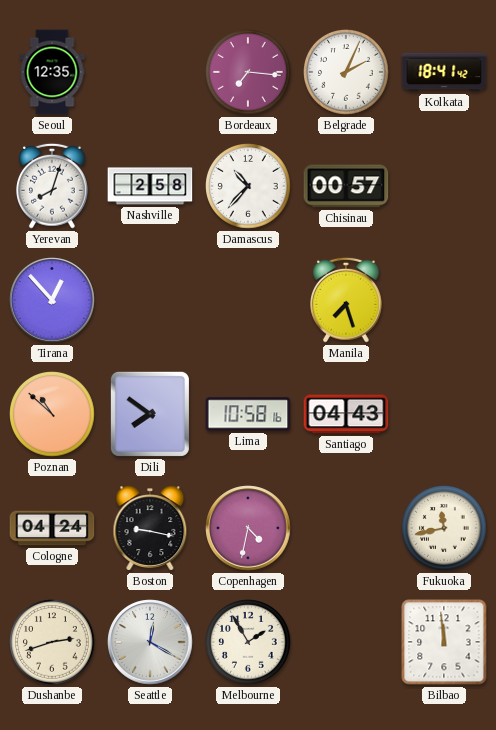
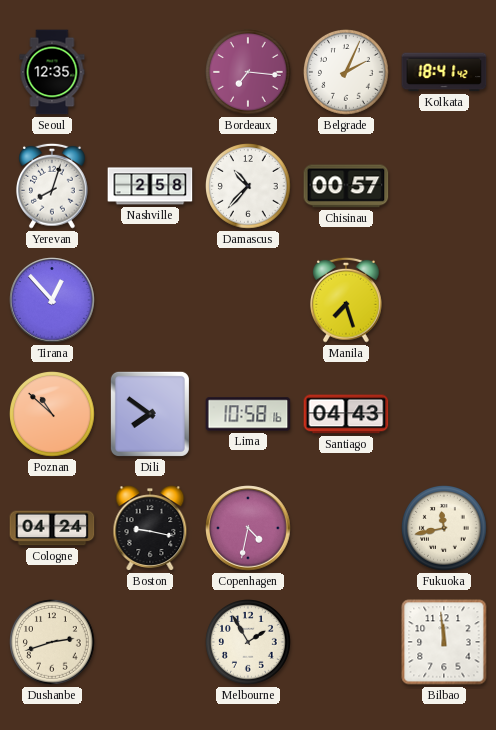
Seattle: 12:20 -> none (150, 642)
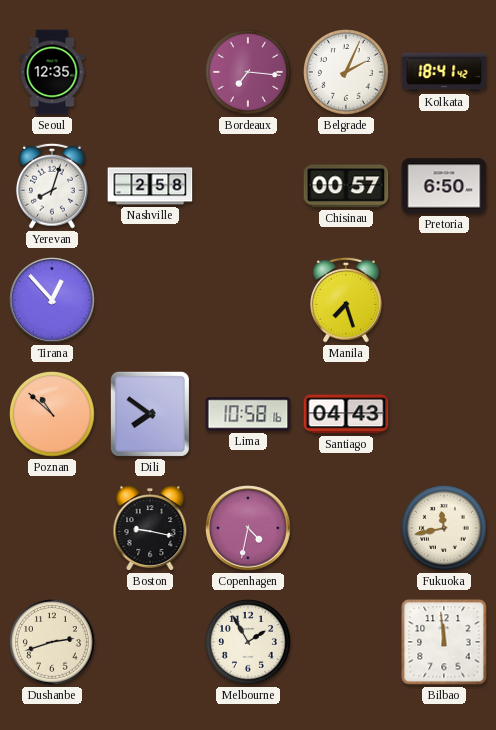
Damascus: 10:37 -> none (249, 187)
Pretoria: none -> 6:50 (444, 186)
Cologne: 04:24 -> none (52, 528)
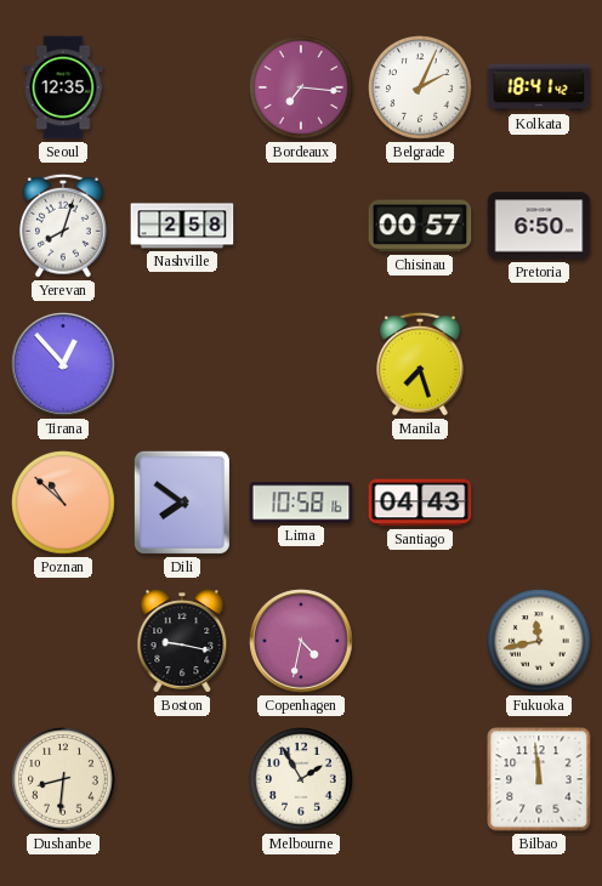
Dushanbe: 2:42 -> 8:31 (64, 780)
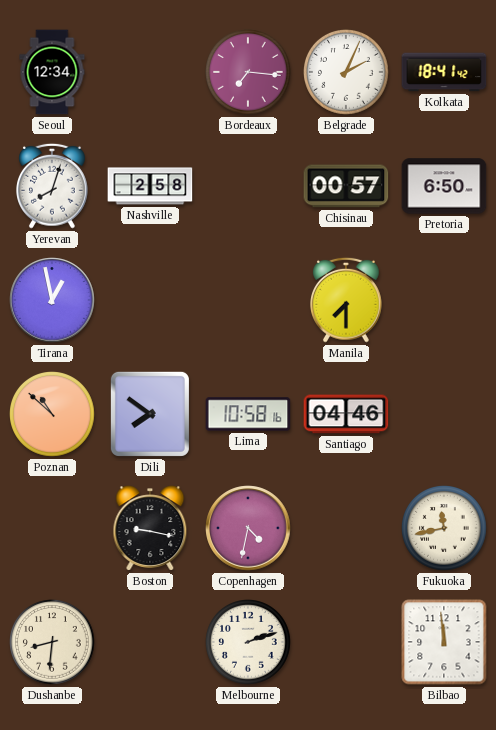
Seoul: 12:35 -> 12:34 (52, 72)
Tirana: 12:53 -> 12:58 (52, 300)
Manila: 7:27 -> 7:30 (347, 300)
Santiago: 04:43 -> 04:46 (346, 414)
Melbourne: 1:55 -> 2:12 (249, 643)
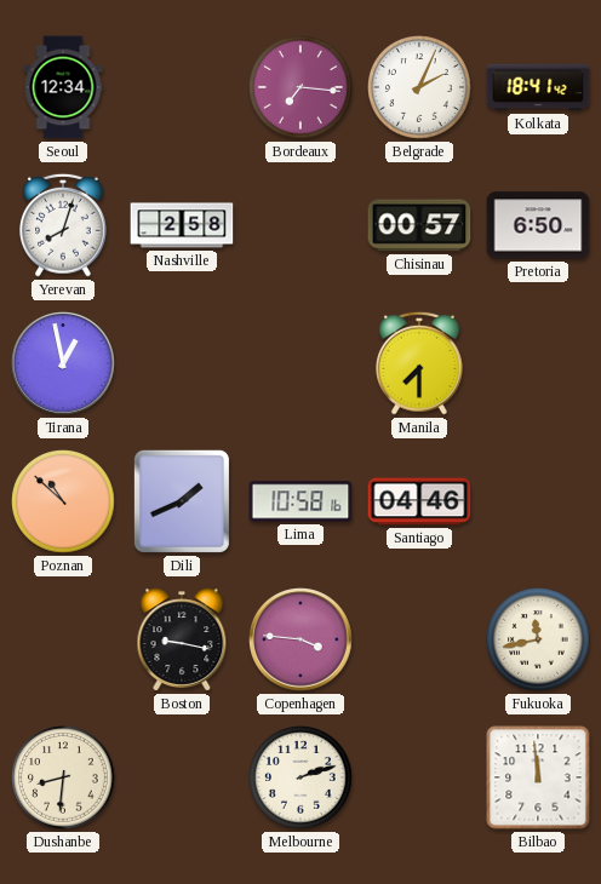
Dili: 7:51 -> 1:41 (182, 501)
Copenhagen: 4:32 -> 3:46 (300, 639)
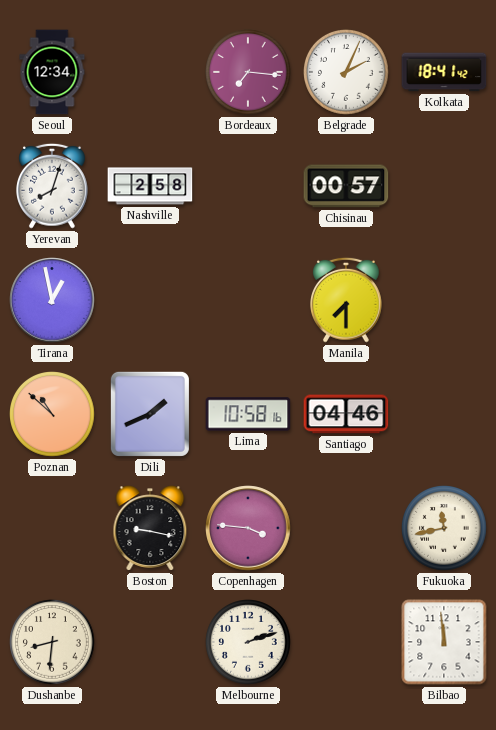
Pretoria: 6:50 -> none (538, 225)
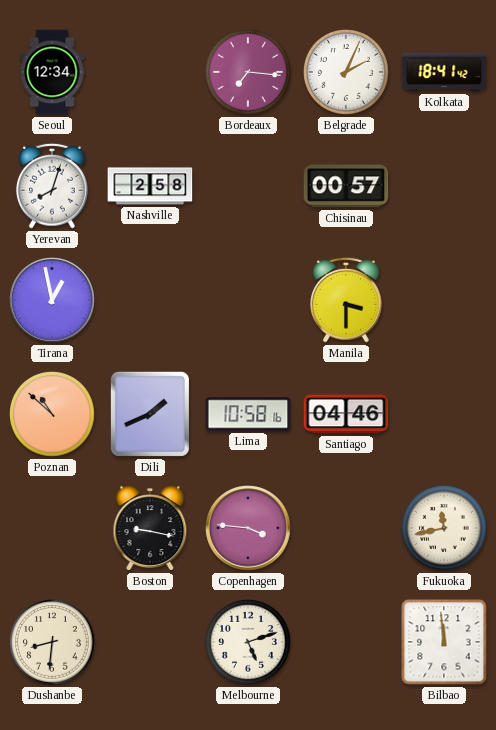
Manila: 7:30 -> 3:30 (347, 300)
Melbourne: 2:12 -> 5:12 (249, 643)
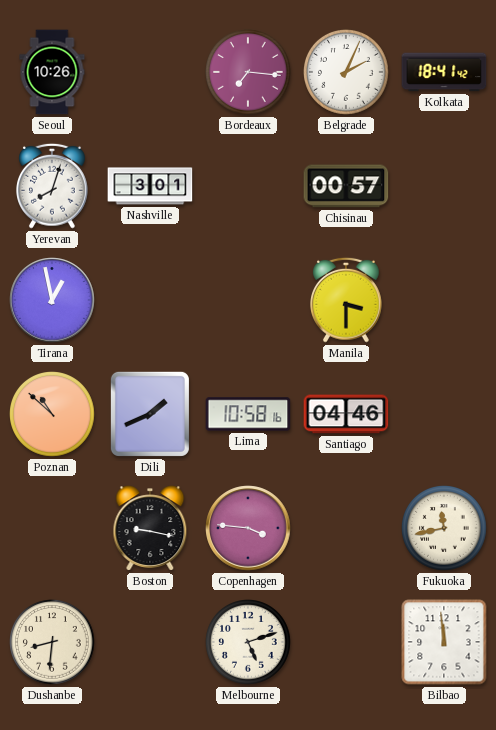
Seoul: 12:34 -> 10:26 (52, 72)
Nashville: 2:58 -> 3:01 (150, 186)
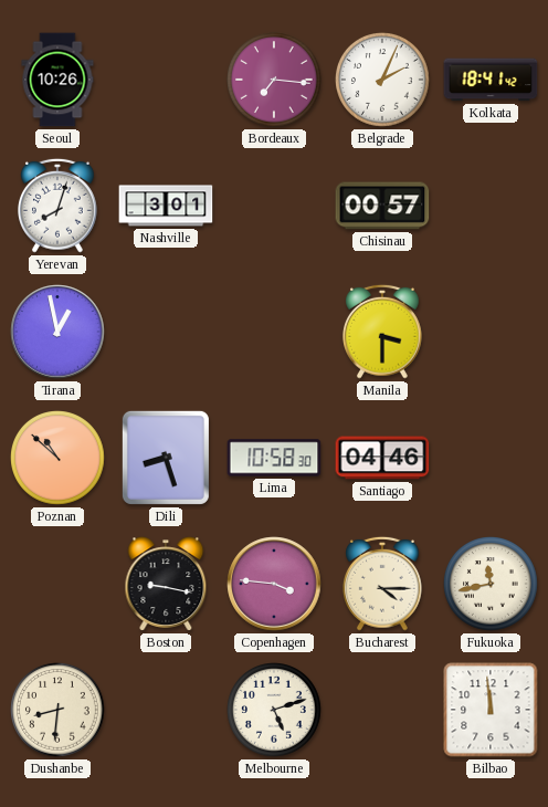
Dili: 1:41 -> 8:27 (166, 458)
Lima: 10:58:16 -> 10:58:30 (274, 458)
Bucharest: none -> 4:15 (383, 584)
